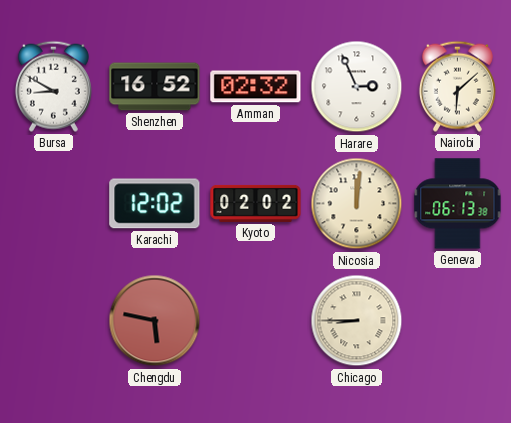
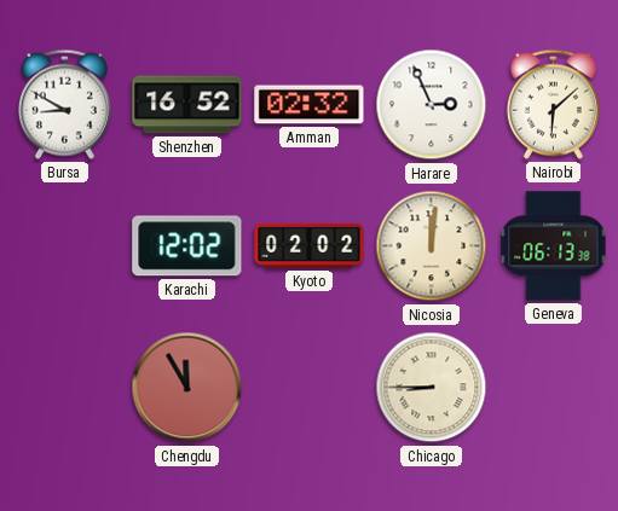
Chengdu: 5:47 -> 11:55 (187, 388)
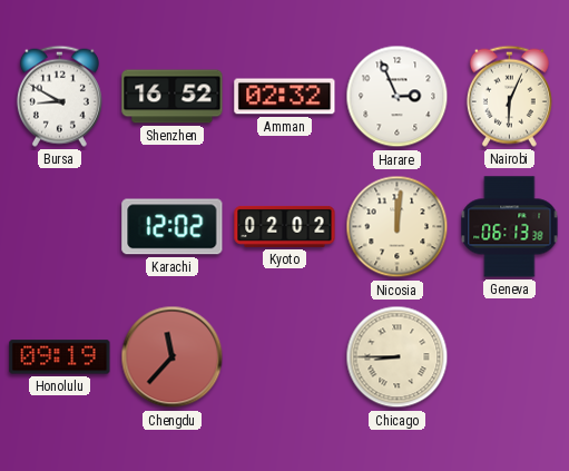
Nairobi: 6:08 -> 6:04 (509, 96)
Honolulu: none -> 09:19 (60, 357)
Chengdu: 11:55 -> 11:37 (173, 357)
